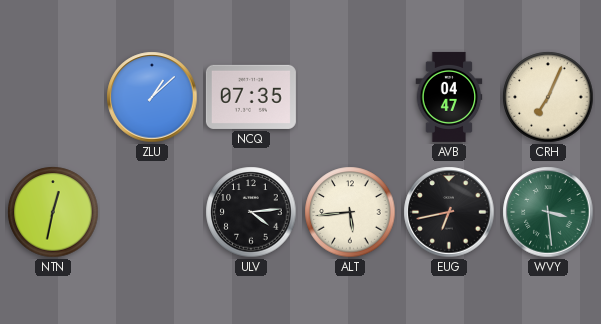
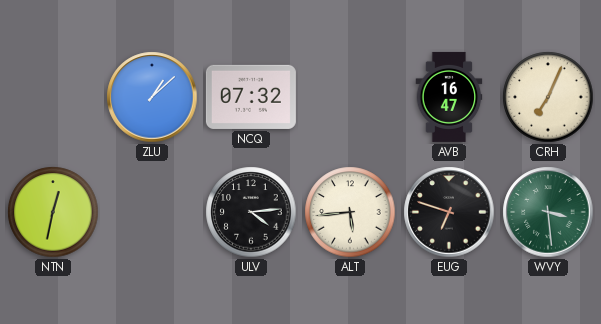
NCQ: 07:35 -> 07:32 (251, 97)
AVB: 04:47 -> 16:47 (449, 97)
EUG: 6:43 -> 6:48 (449, 212)
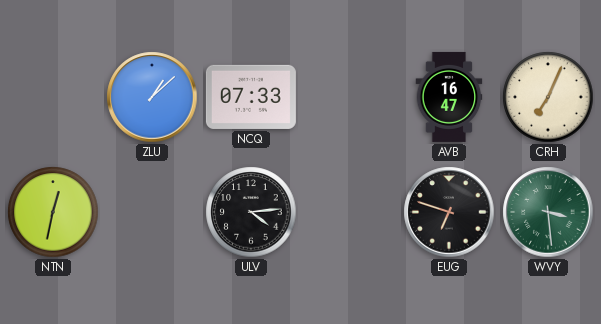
NCQ: 07:32 -> 07:33 (251, 97)
ALT: 5:44 -> none (350, 212)
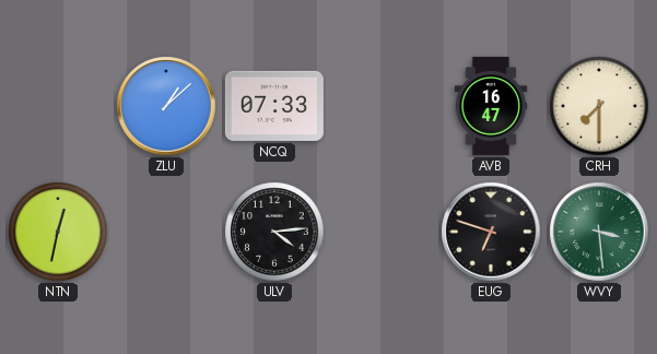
CRH: 7:04 -> 7:30 (599, 106)
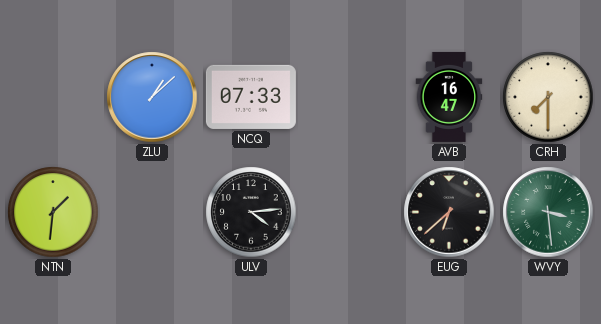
NTN: 12:32 -> 1:31 (53, 212)
EUG: 6:48 -> 6:38 (449, 212)
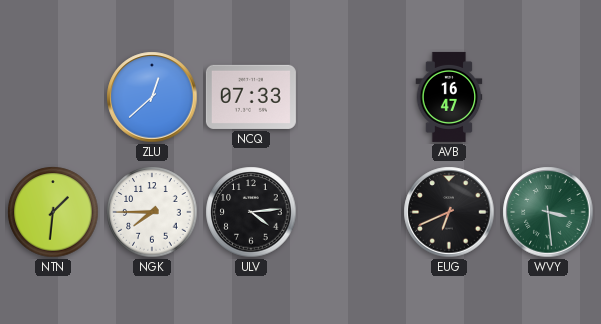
ZLU: 1:08 -> 12:38 (152, 97)
CRH: 7:30 -> none (548, 97)
NGK: none -> 7:45 (152, 212)
EUG: 6:38 -> 6:41 (449, 212)
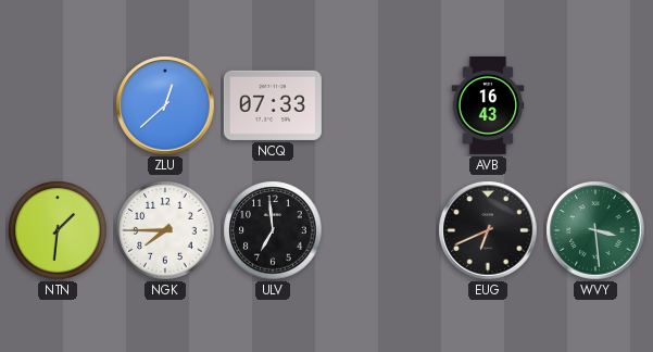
AVB: 16:47 -> 16:43 (488, 105)
ULV: 4:14 -> 6:59 (273, 230)
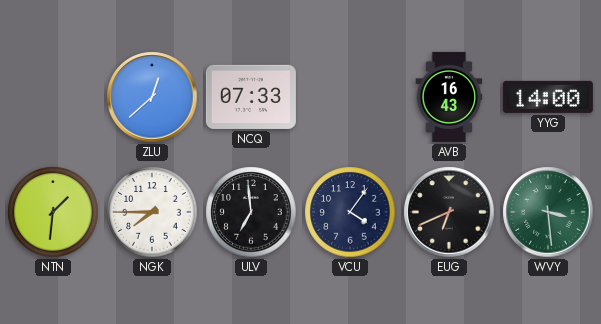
YYG: none -> 14:00 (548, 97)
VCU: none -> 4:06 (350, 212)
